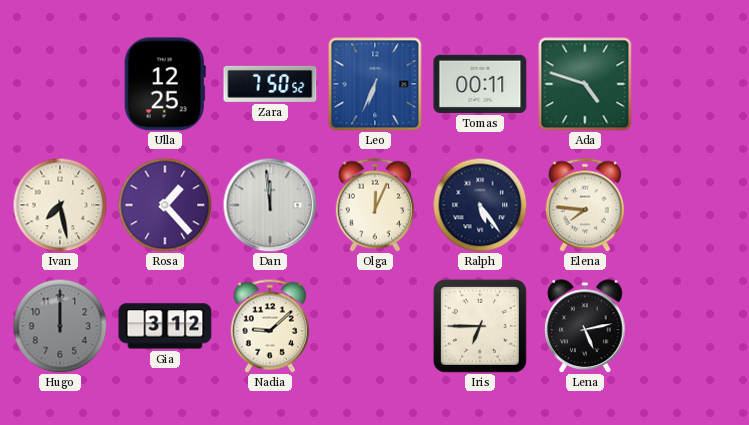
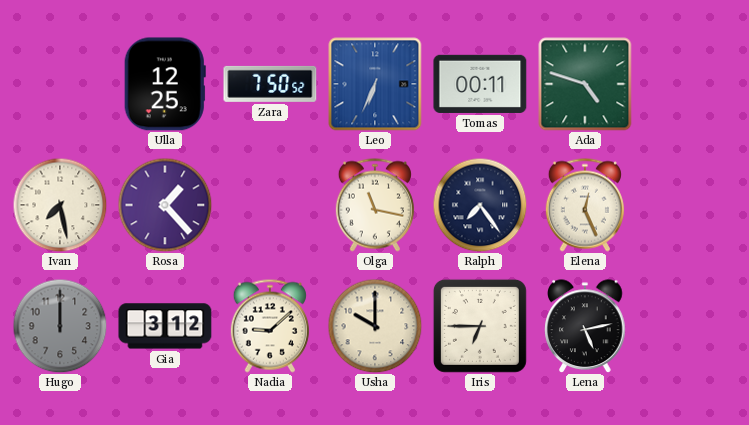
Dan: 11:59 -> none (270, 205)
Olga: 12:04 -> 11:17 (375, 205)
Ralph: 5:24 -> 7:24 (480, 205)
Elena: 7:46 -> 12:26 (585, 205)
Usha: none -> 10:00 (375, 326)
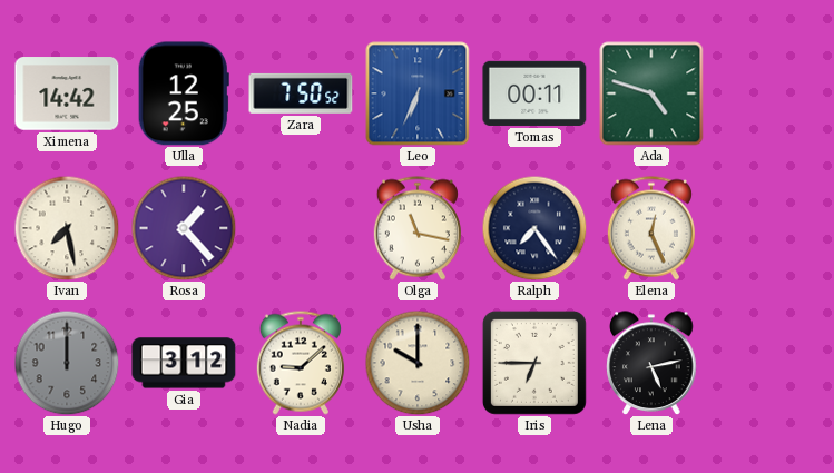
Ximena: none -> 14:42 (67, 93)
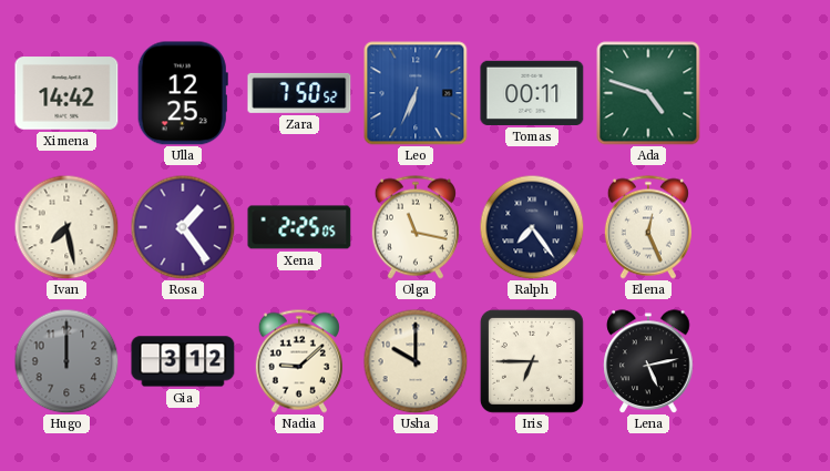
Rosa: 1:23 -> 1:24 (183, 227)
Xena: none -> 2:25 (299, 227)
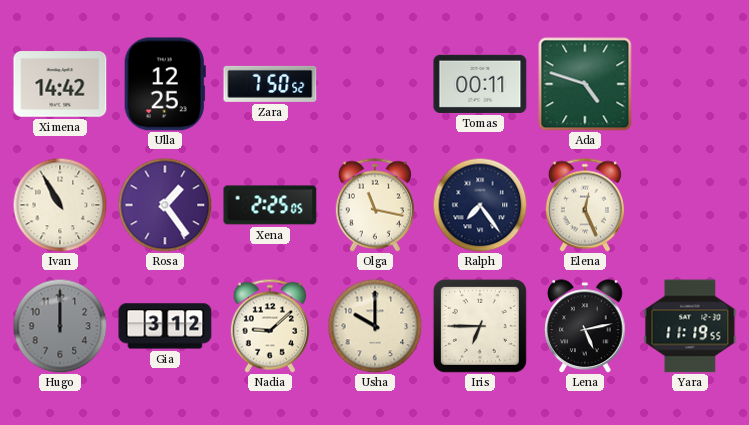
Leo: 6:34 -> none (416, 93)
Ivan: 7:28 -> 10:55 (60, 205)
Yara: none -> 11:19 (690, 326)
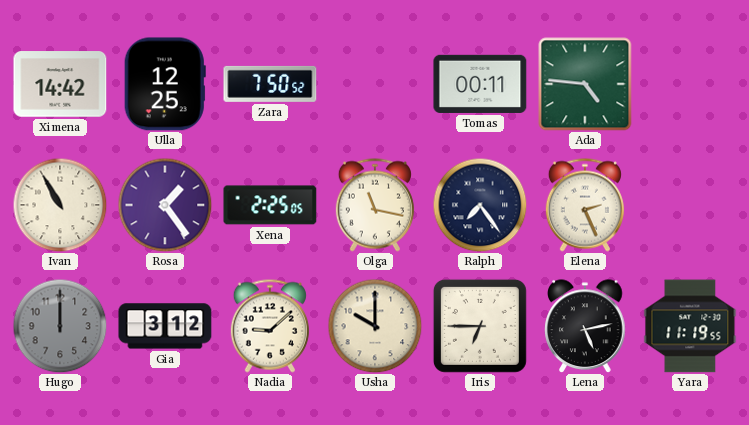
Ada: 4:48 -> 4:46 (585, 84)
Elena: 12:26 -> 2:26 (585, 205)
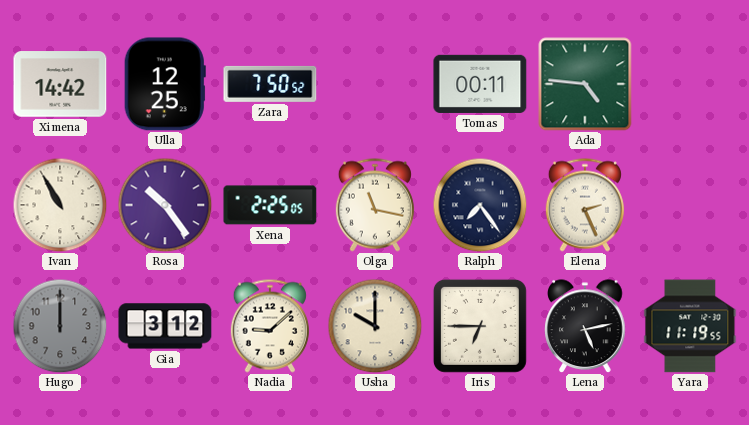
Rosa: 1:24 -> 10:24 (165, 205)
